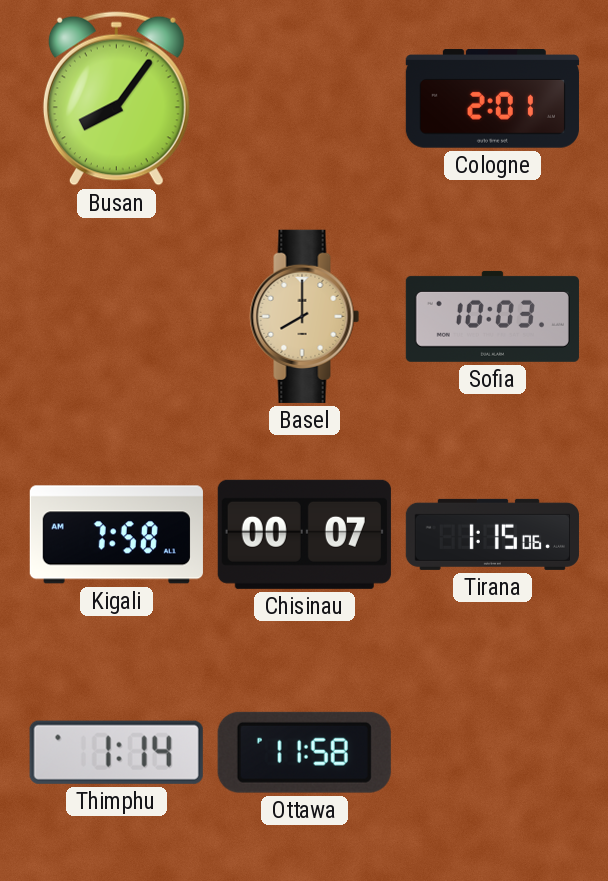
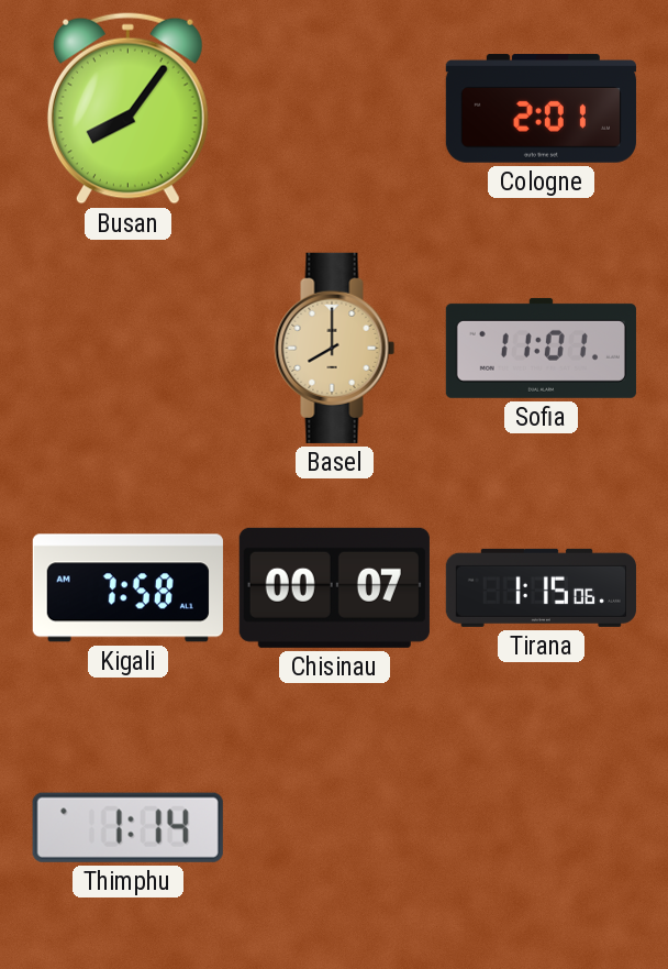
Sofia: 10:03 -> 11:01 (541, 348)
Ottawa: 11:58 -> none (304, 752)
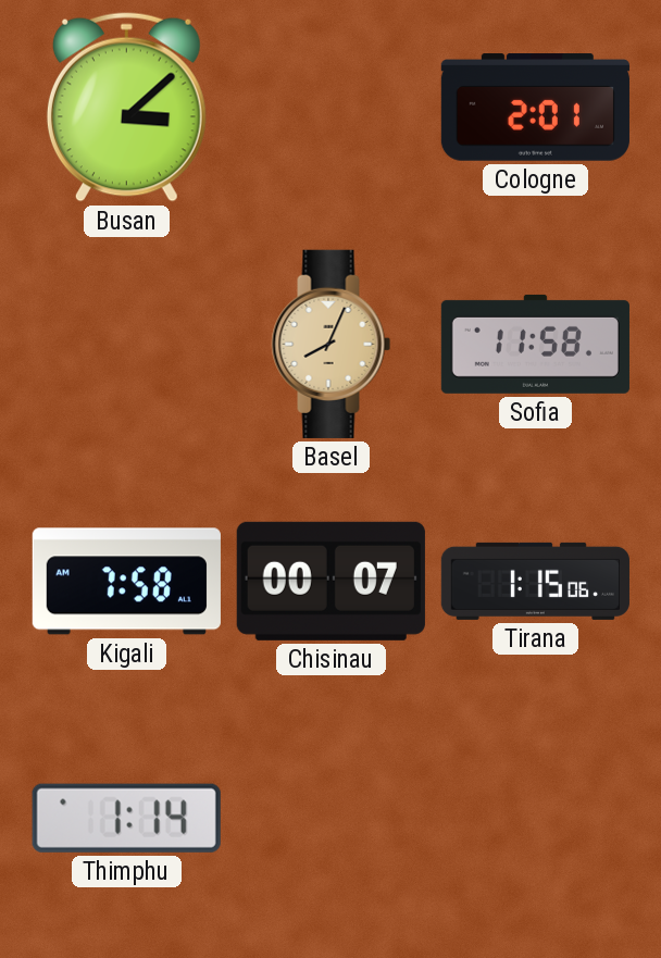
Busan: 8:06 -> 3:08 (126, 108)
Basel: 8:00 -> 8:04 (332, 344)
Sofia: 11:01 -> 11:58 (535, 344)
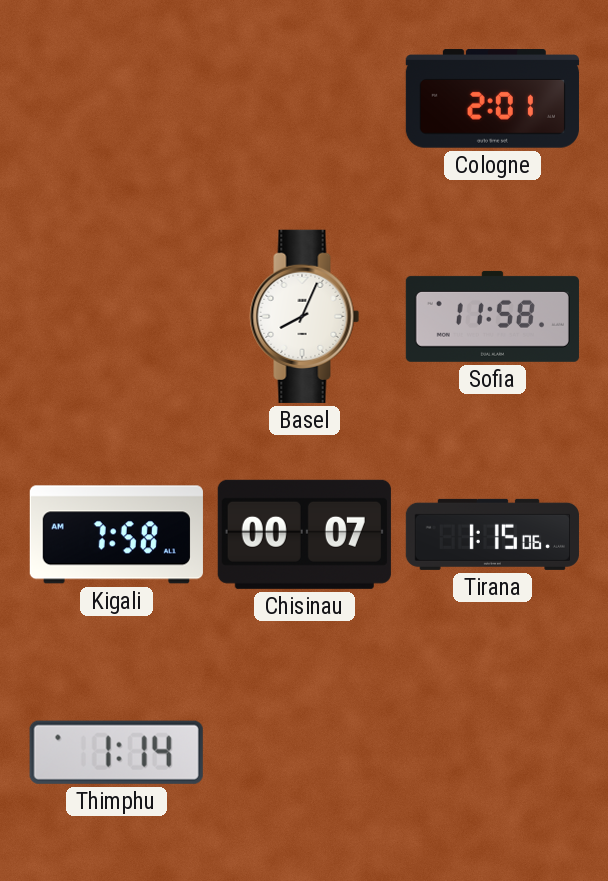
Busan: 3:08 -> none (126, 108)
Basel dial: champagne -> white (305, 316)
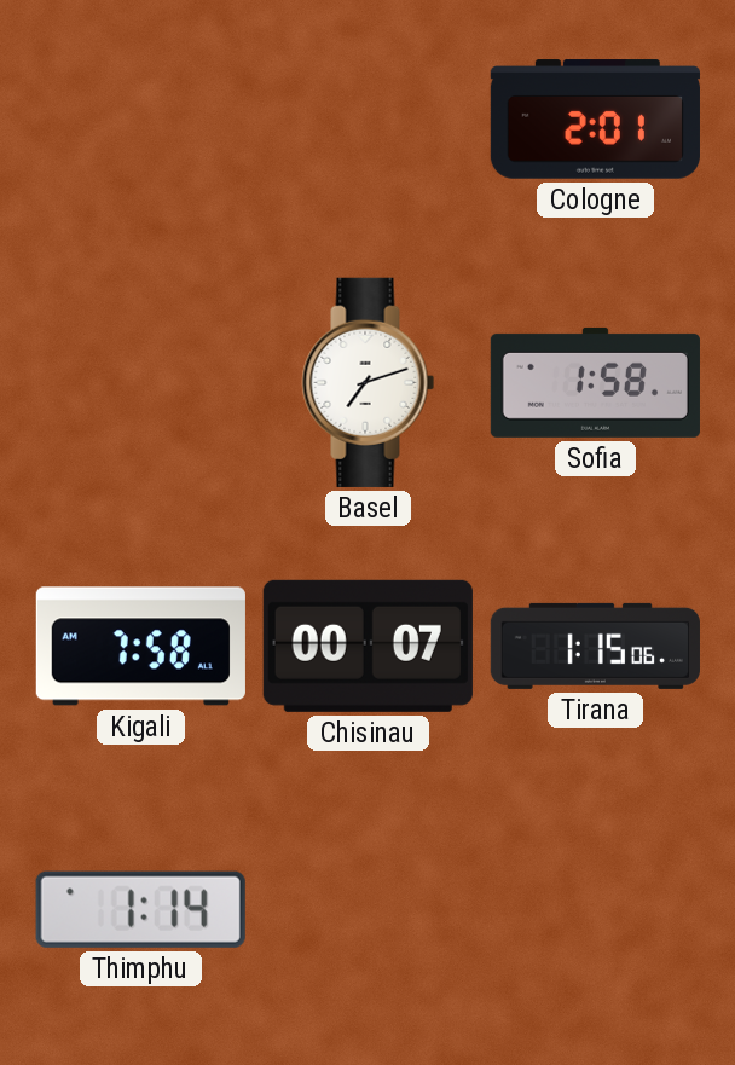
Basel: 8:04 -> 7:12 (369, 382)
Sofia: 11:58 -> 1:58 (595, 382)
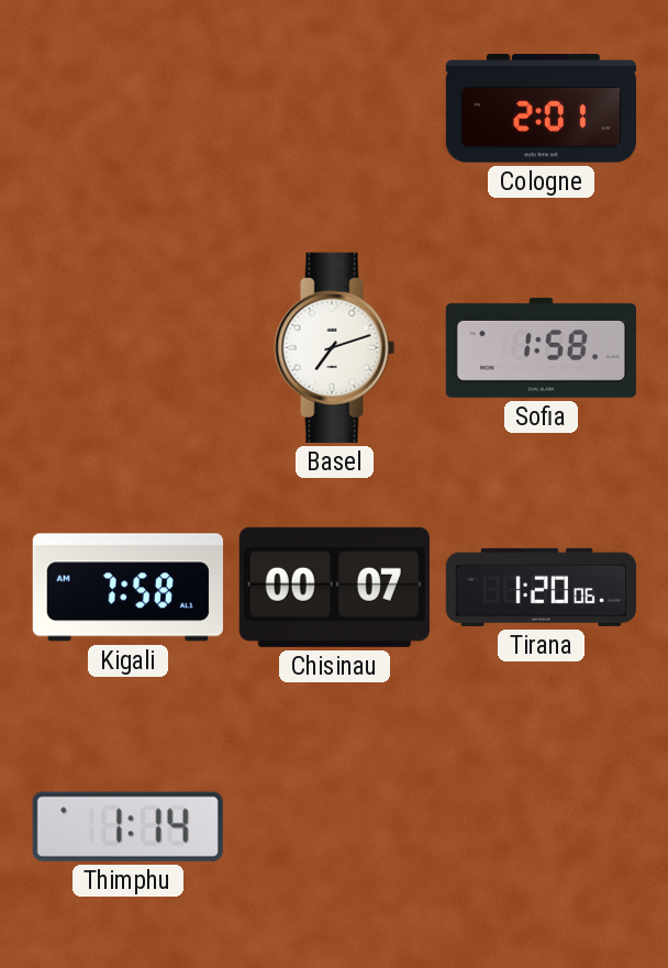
Tirana: 1:15 -> 1:20 (541, 587)
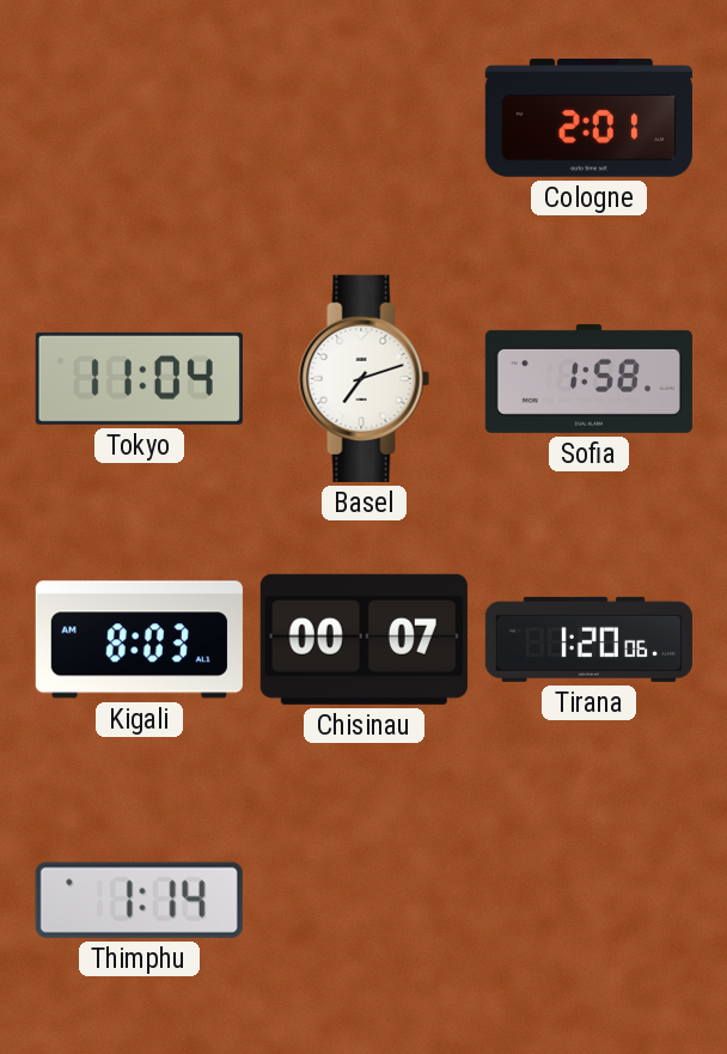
Tokyo: none -> 11:04 (139, 378)
Kigali: 7:58 -> 8:03 (139, 640)
